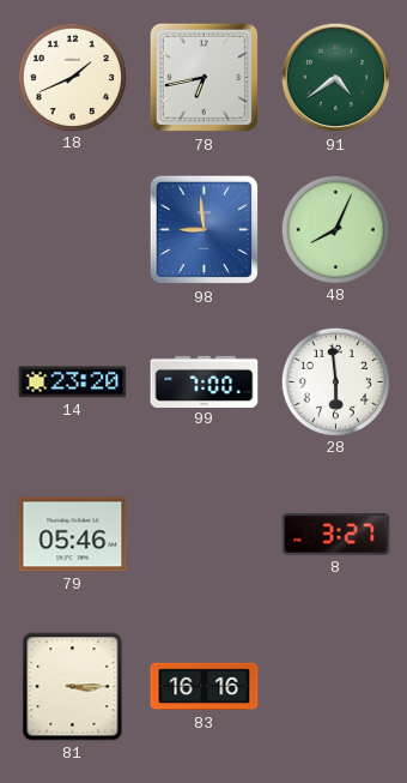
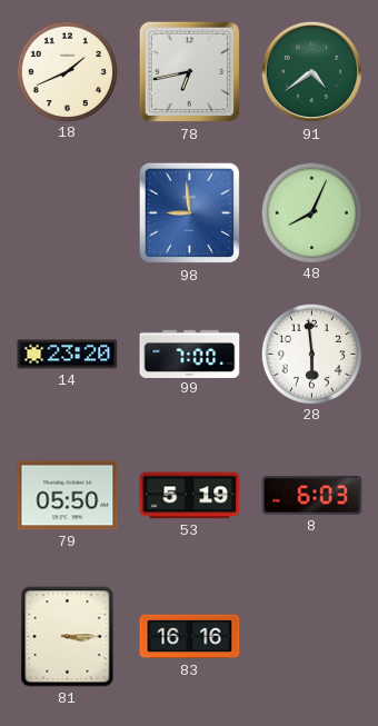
79: 05:46 -> 05:50 (68, 496)
53: none -> 5:19 (190, 496)
8: 3:27 -> 6:03 (312, 495)
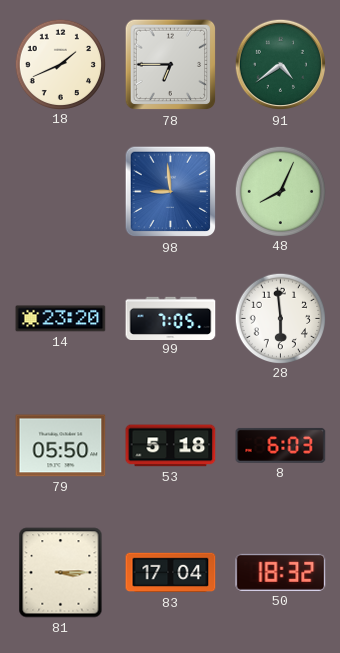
78: 6:43 -> 6:45 (171, 65)
99: 7:00 -> 7:05 (171, 318)
53: 5:19 -> 5:18 (171, 446)
83: 16:16 -> 17:04 (171, 573)
50: none -> 18:32 (281, 572)
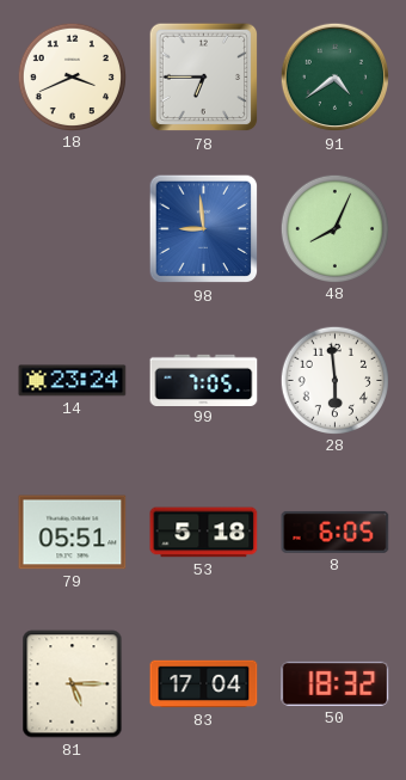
18: 1:41 -> 3:41 (72, 76)
14: 23:20 -> 23:24 (73, 381)
79: 05:50 -> 05:51 (73, 533)
8: 6:03 -> 6:05 (336, 532)
81: 3:15 -> 5:15 (73, 684)
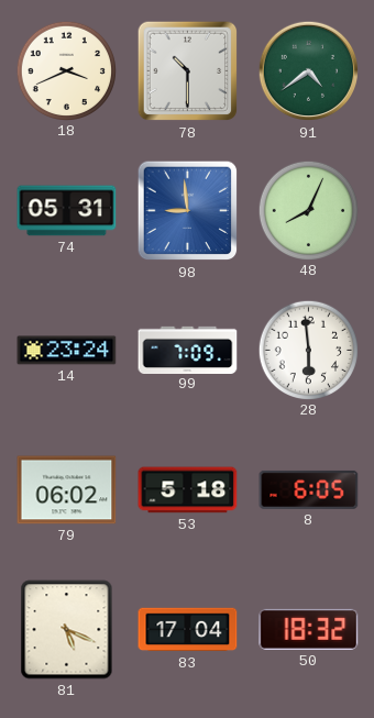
78: 6:45 -> 10:30 (188, 71)
74: none -> 05:31 (67, 211)
99: 7:05 -> 7:09 (188, 350)
79: 05:51 -> 06:02 (67, 490)
81: 5:15 -> 5:19 (67, 630)
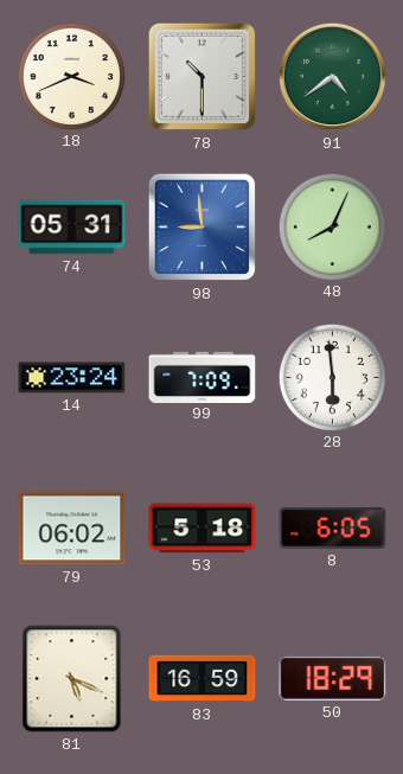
83: 17:04 -> 16:59 (203, 679)
50: 18:32 -> 18:29 (333, 678)
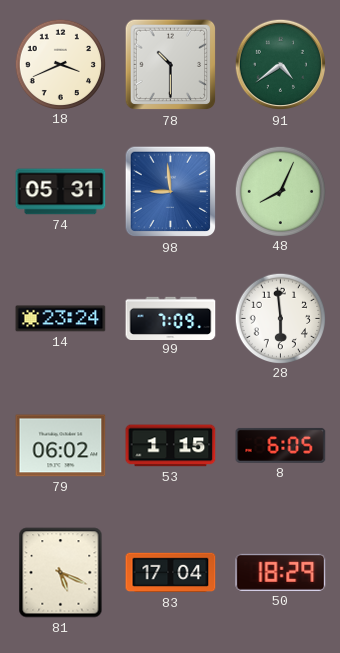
53: 5:18 -> 1:15 (171, 446)
83: 16:59 -> 17:04 (171, 573)
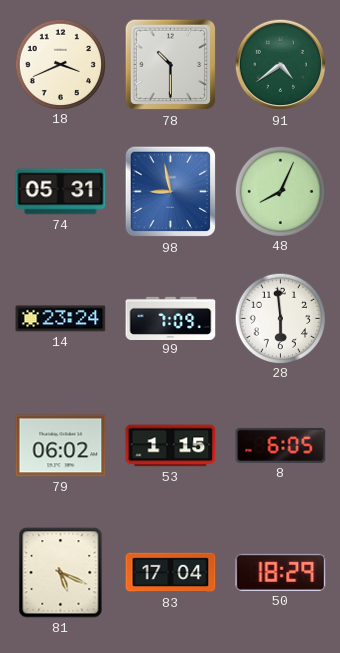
98: 8:59 -> 8:58 (171, 192)
